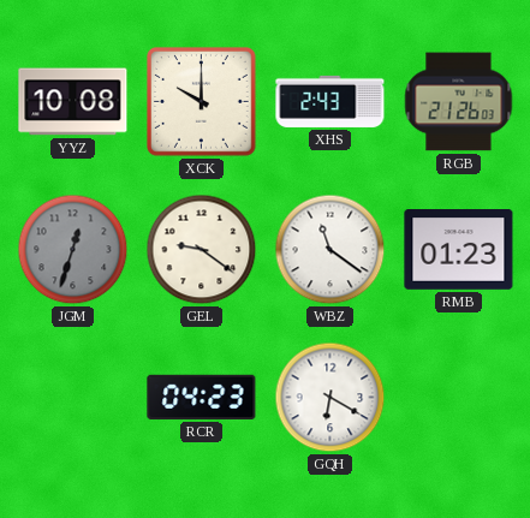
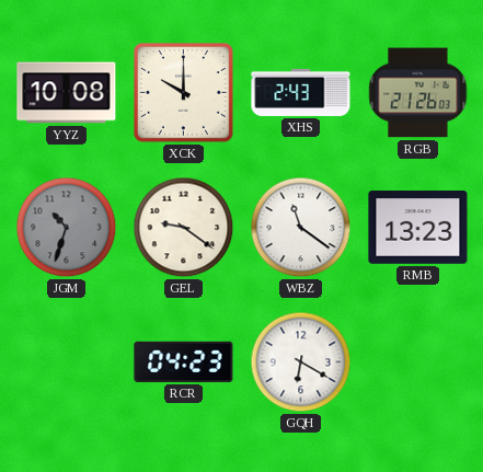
JGM: 12:33 -> 10:33 (67, 228)
RMB: 01:23 -> 13:23 (418, 228)
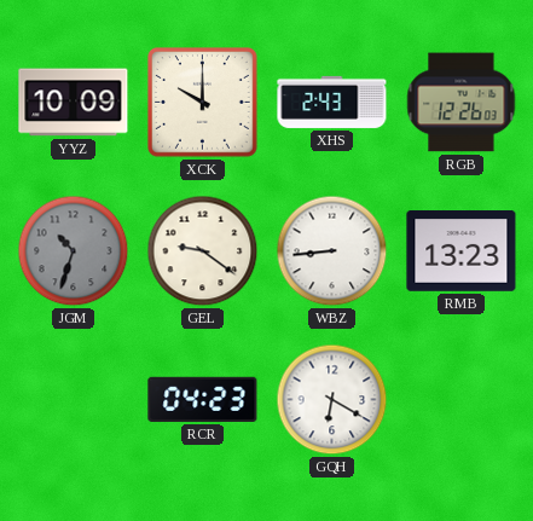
YYZ: 10:08 -> 10:09 (74, 103)
RGB: 21:26 -> 12:26 (462, 103)
WBZ: 11:21 -> 8:44 (332, 251)
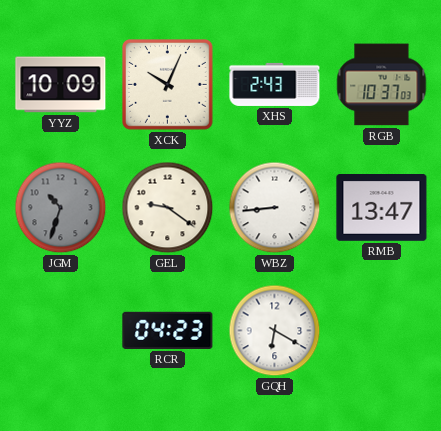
XCK: 10:00 -> 10:04 (168, 85)
RGB: 12:26 -> 10:37 (382, 85)
RMB: 13:23 -> 13:47 (382, 208)
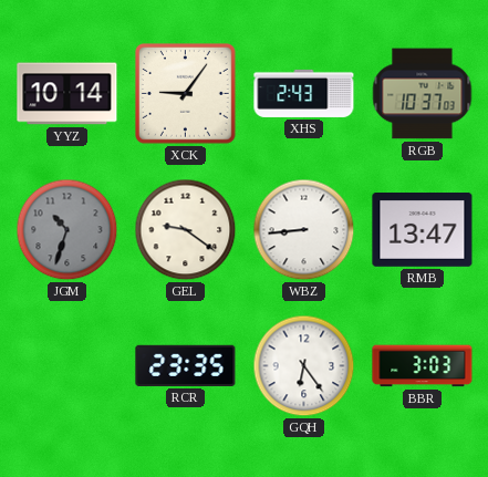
YYZ: 10:09 -> 10:14 (68, 94)
XCK: 10:04 -> 9:06 (186, 94)
RCR: 04:23 -> 23:35 (186, 365)
GQH: 6:20 -> 6:24 (304, 366)
BBR: none -> 3:03 (423, 366)
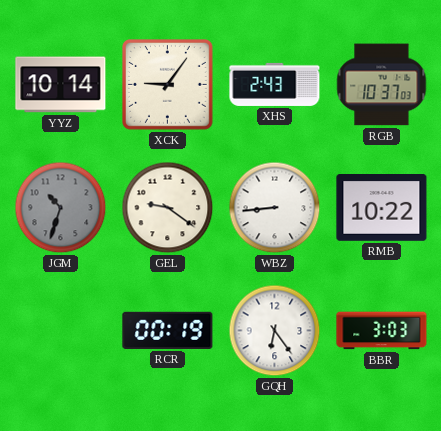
RMB: 13:47 -> 10:22 (382, 208)
RCR: 23:35 -> 00:19 (168, 330)
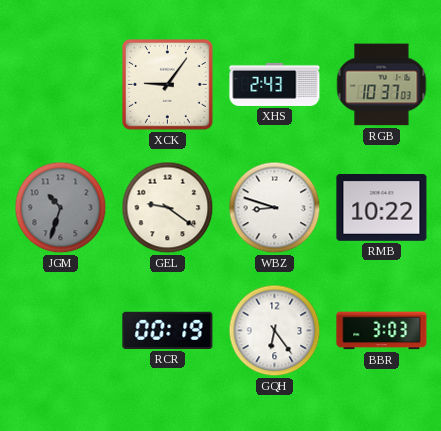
YYZ: 10:14 -> none (61, 85)
WBZ: 8:44 -> 8:48 (275, 208)
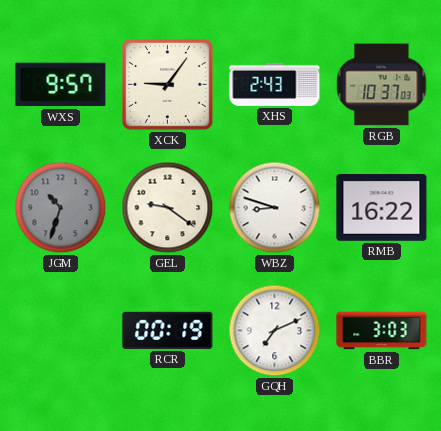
WXS: none -> 9:57 (61, 85)
RMB: 10:22 -> 16:22 (382, 208)
GQH: 6:24 -> 7:11 (275, 331)
